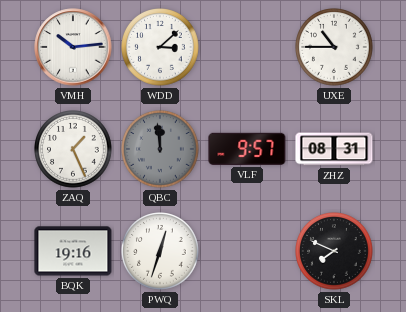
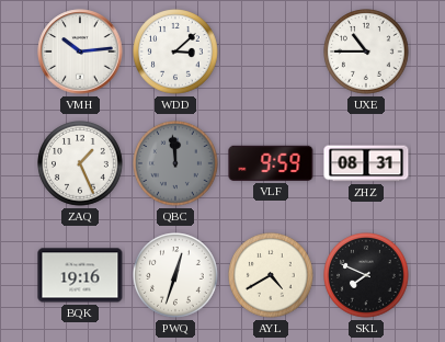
VLF: 9:57 -> 9:59 (271, 163)
AYL: none -> 4:40 (271, 275)
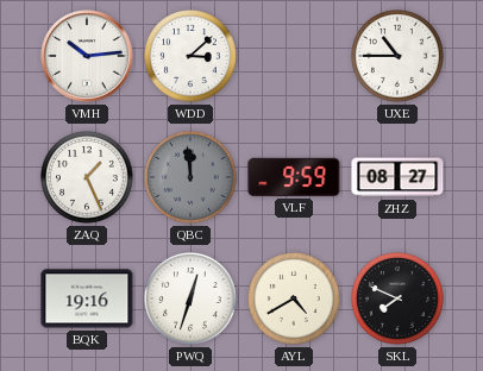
ZHZ: 08:31 -> 08:27 (397, 177)
